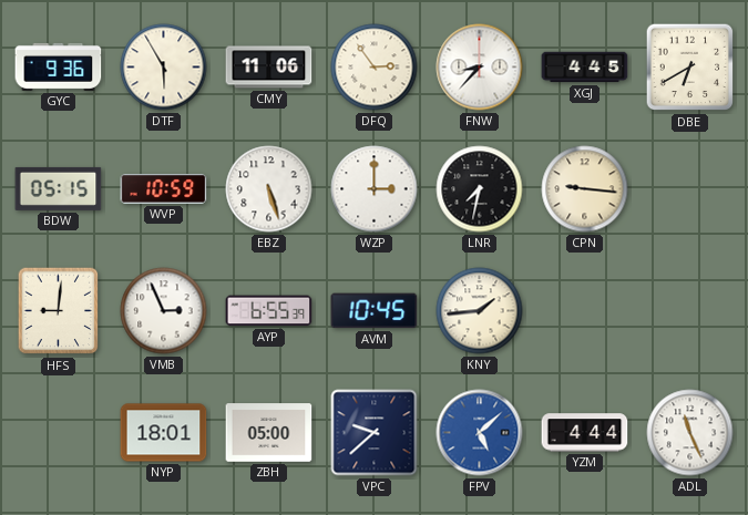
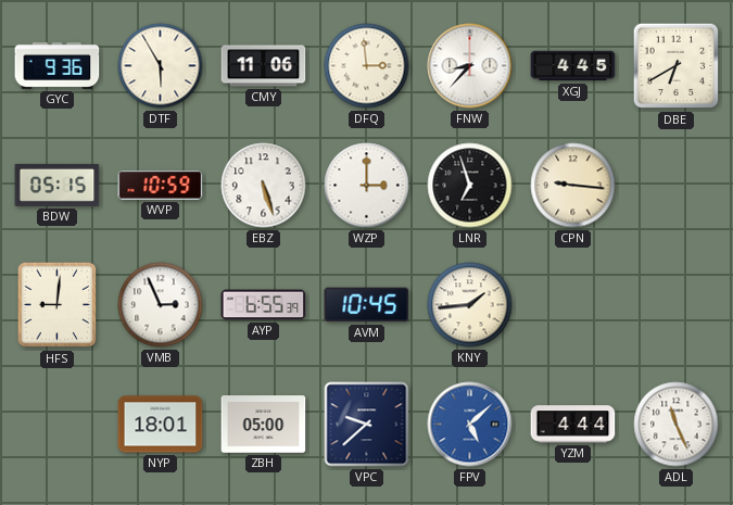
DFQ: 2:54 -> 2:59 (367, 66)
LNR: 7:32 -> 6:57 (470, 186)
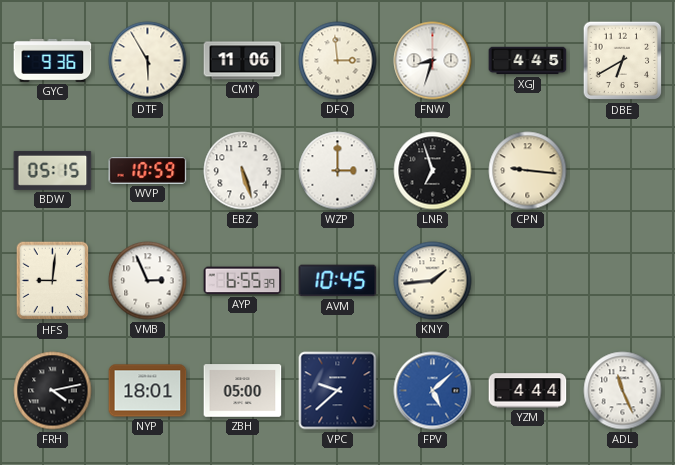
FNW: 8:37 -> 8:33 (433, 61)
FRH: none -> 4:13 (53, 391)
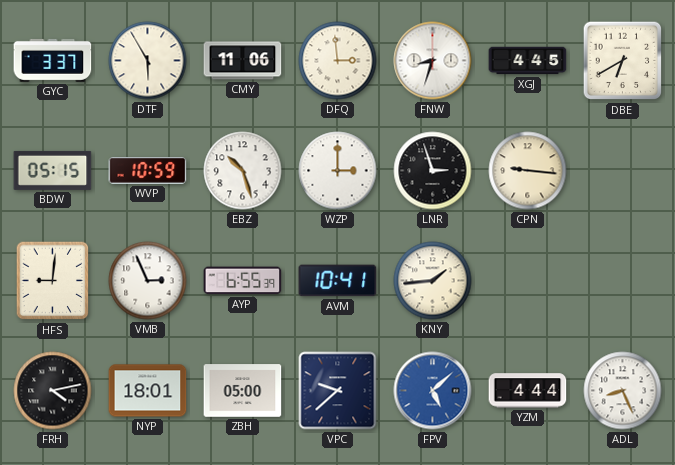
GYC: 9:36 -> 3:37 (53, 60)
EBZ: 5:27 -> 10:27 (243, 171)
LNR: 6:57 -> 2:57 (433, 171)
AVM: 10:45 -> 10:41 (338, 281)
ADL: 11:26 -> 8:26 (623, 391)
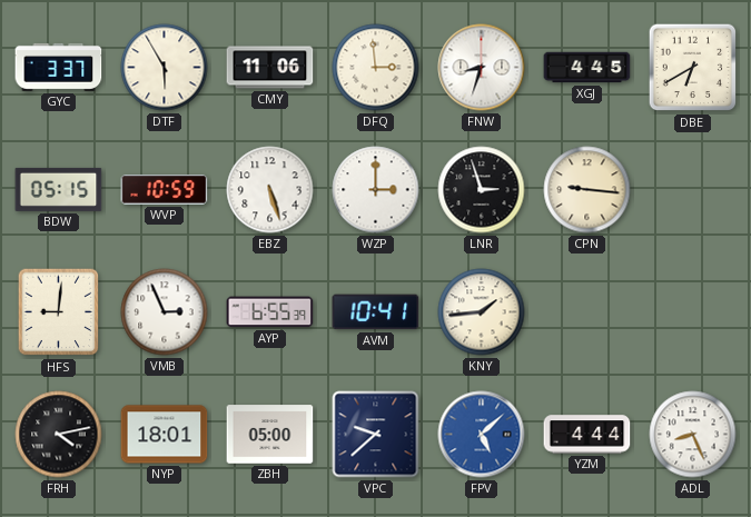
EBZ: 10:27 -> 5:27 (270, 190)
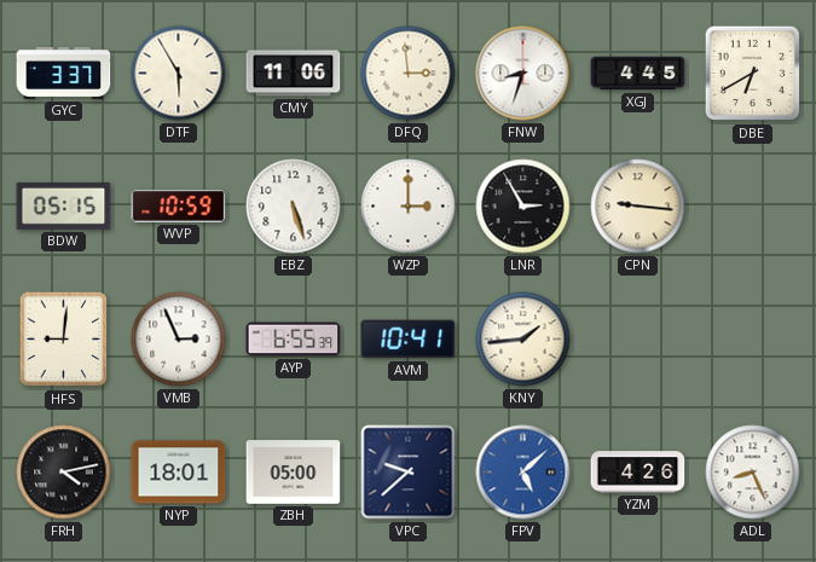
LNR: 2:57 -> 2:55 (523, 207)
YZM: 4:44 -> 4:26 (638, 473)
